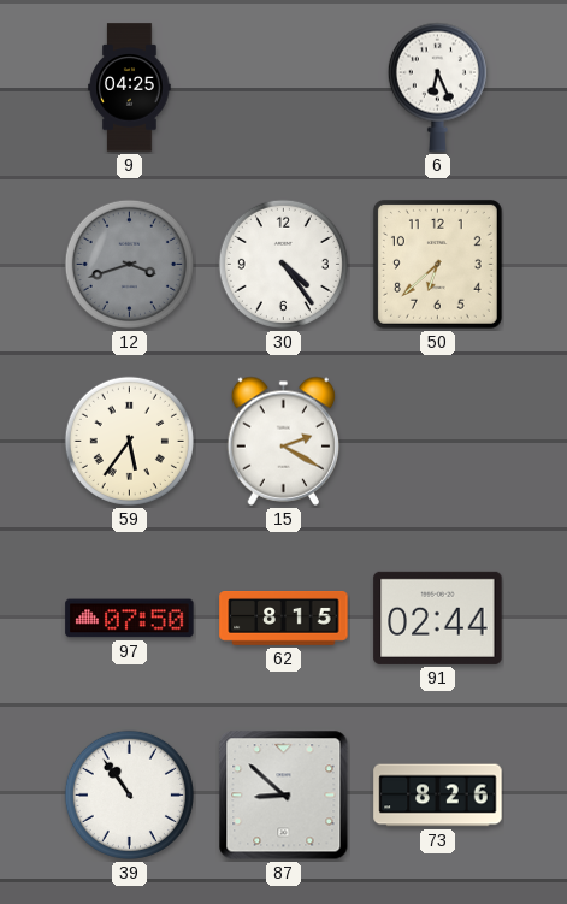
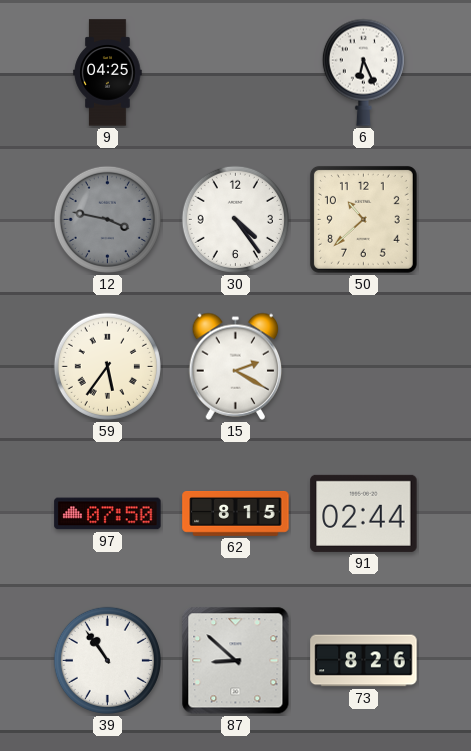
12: 3:42 -> 3:47 (107, 219)
50: 6:38 -> 10:38 (363, 219)
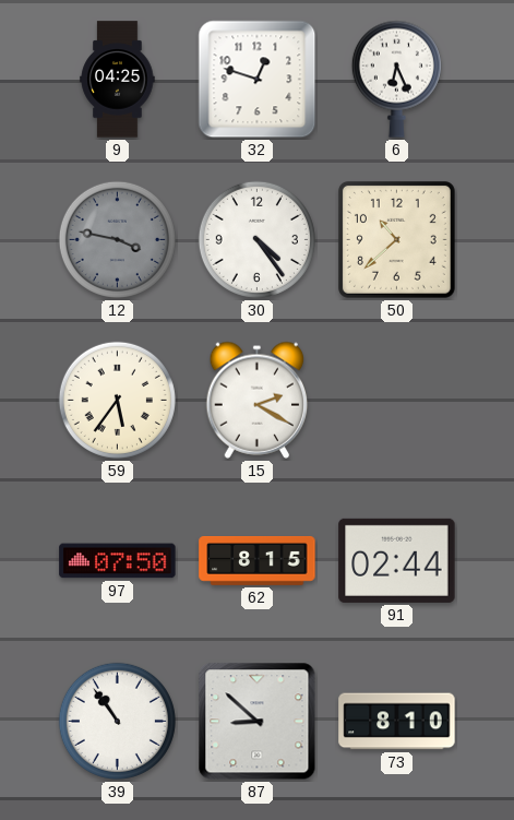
32: none -> 12:48 (258, 80)
73: 8:26 -> 8:10 (397, 722)
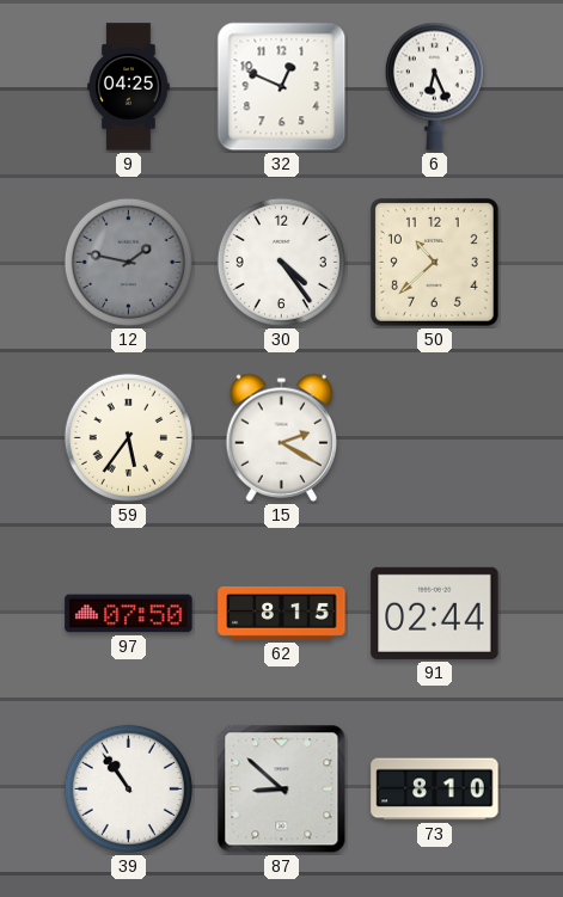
32: 12:48 -> 12:49 (282, 87)
12: 3:47 -> 1:47 (128, 262)
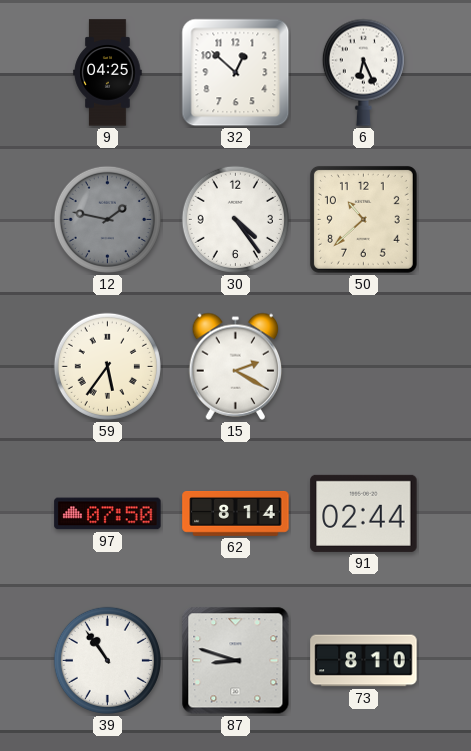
32: 12:49 -> 12:52 (236, 73)
62: 8:15 -> 8:14 (236, 514)
87: 8:52 -> 8:48 (236, 661)
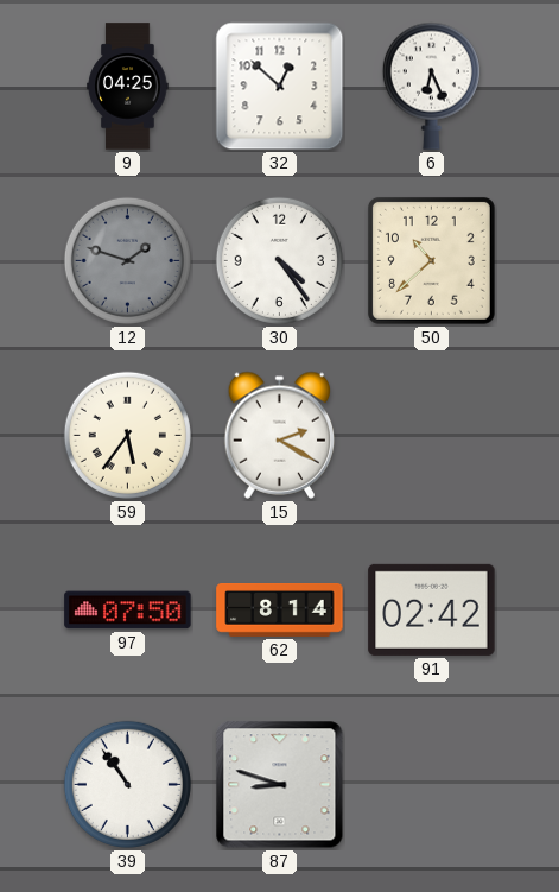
12: 1:47 -> 1:48 (127, 260)
91: 02:44 -> 02:42 (432, 609)
73: 8:10 -> none (364, 661)
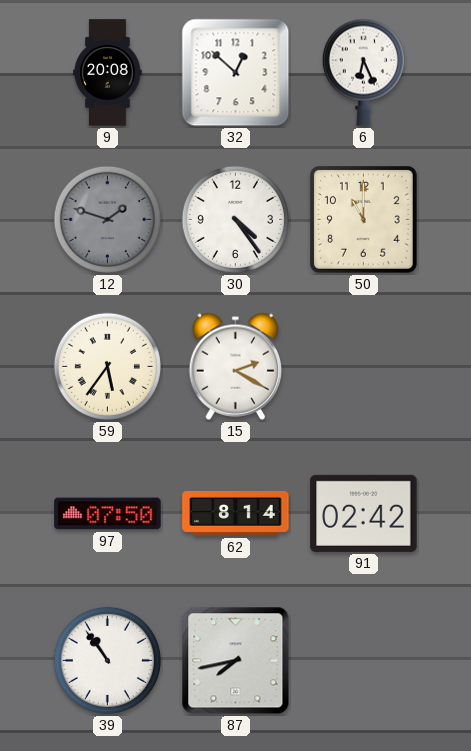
9: 04:25 -> 20:08 (108, 73)
50: 10:38 -> 11:00 (363, 219)
87: 8:48 -> 7:43 (236, 661)
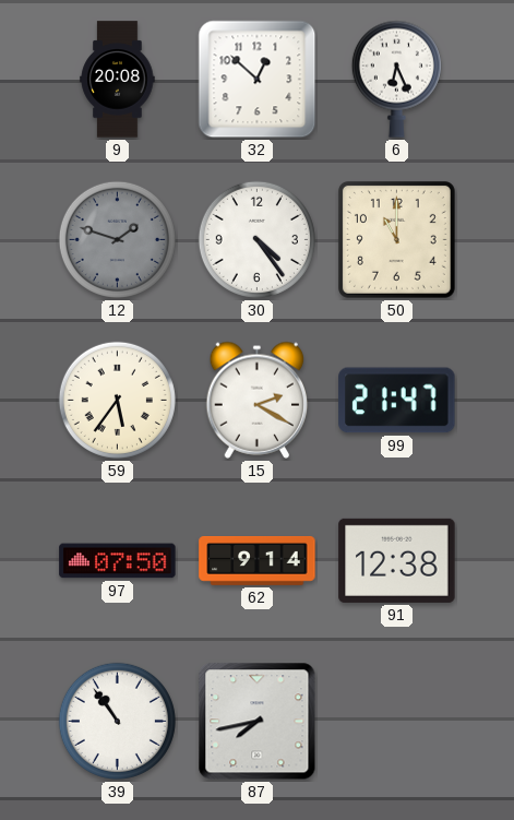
99: none -> 21:47 (397, 401)
62: 8:14 -> 9:14 (258, 561)
91: 02:42 -> 12:38 (397, 560)
